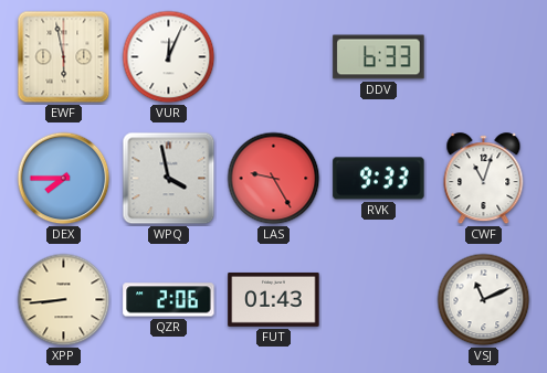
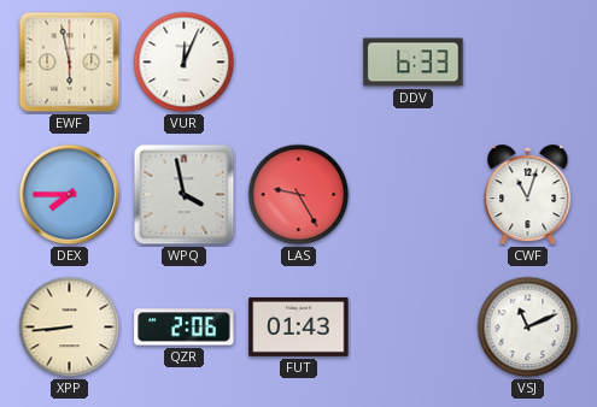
RVK: 9:33 -> none (379, 179)
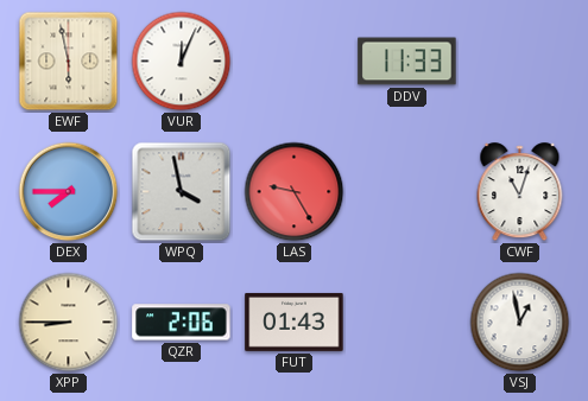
DDV: 6:33 -> 11:33 (407, 62)
XPP: 8:44 -> 8:45 (69, 323)
VSJ: 11:11 -> 12:58 (520, 323)
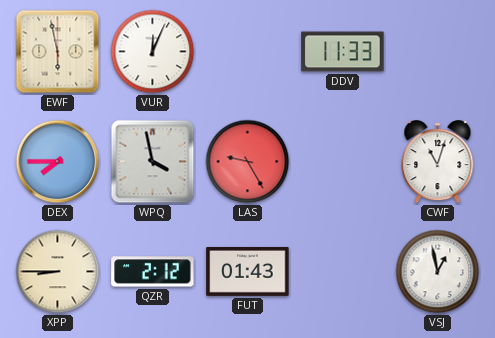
QZR: 2:06 -> 2:12 (153, 272)
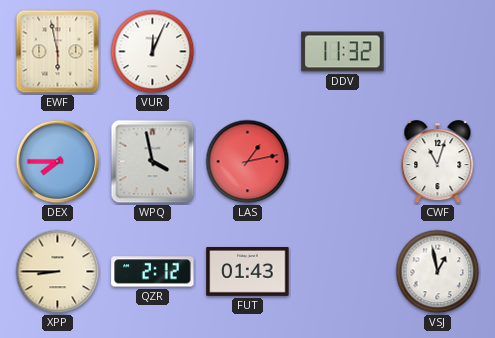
DDV: 11:33 -> 11:32 (343, 52)
LAS: 9:25 -> 1:13 (248, 162)
